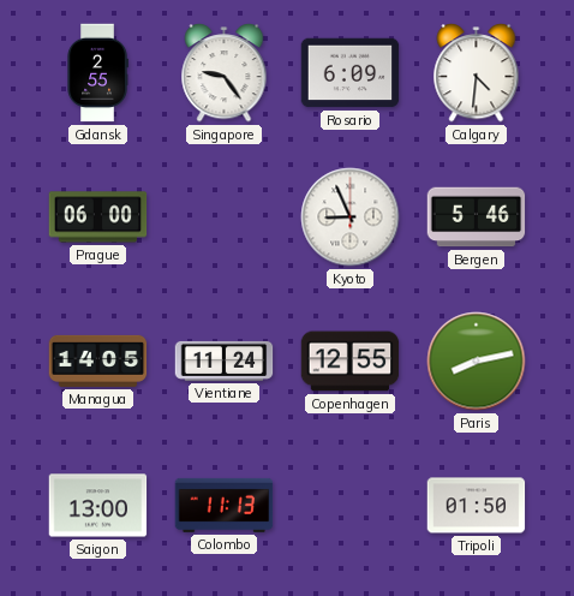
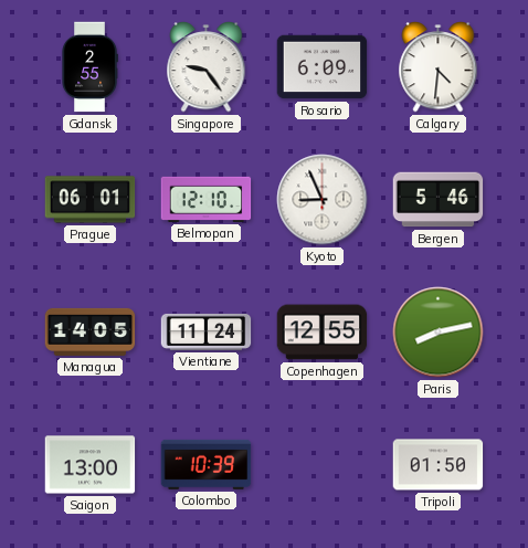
Prague: 06:00 -> 06:01 (91, 200)
Belmopan: none -> 12:10 (207, 199)
Colombo: 11:13 -> 10:39 (207, 464)
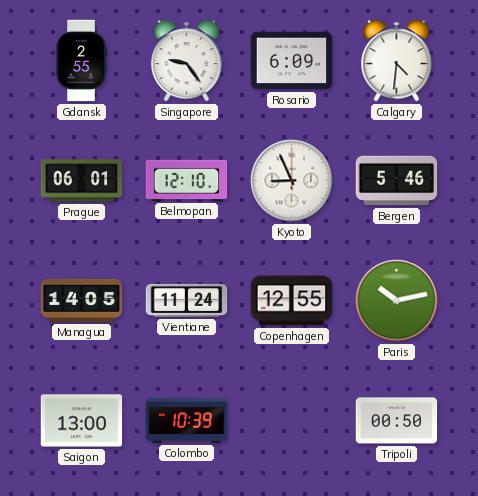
Paris: 8:13 -> 10:13 (397, 301)
Tripoli: 01:50 -> 00:50 (397, 421)
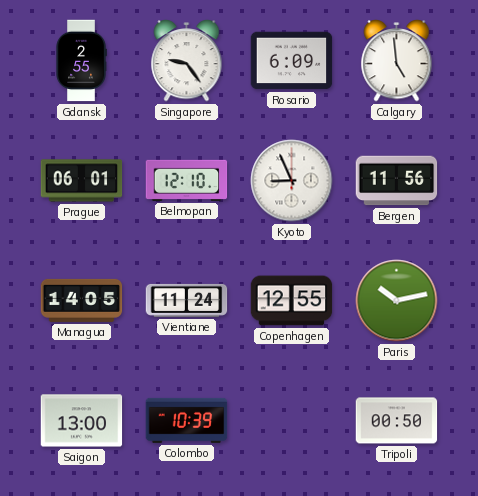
Calgary: 4:31 -> 4:59 (397, 61)
Bergen: 5:46 -> 11:56 (397, 181)
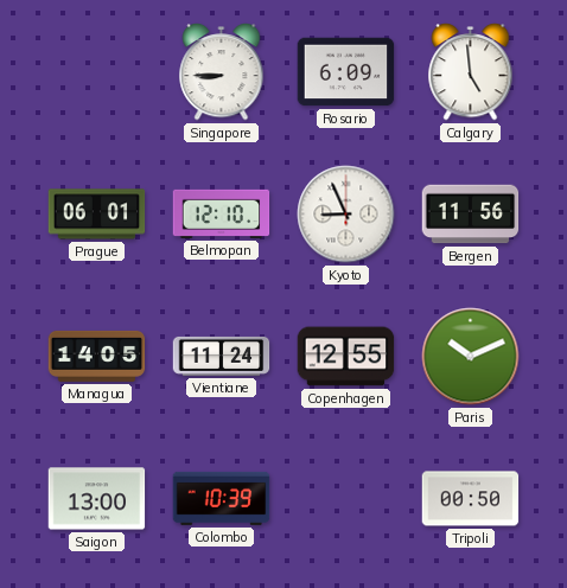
Gdansk: 2:55 -> none (81, 61)
Singapore: 9:24 -> 8:45 (222, 72)
Paris: 10:13 -> 10:11 (471, 357)
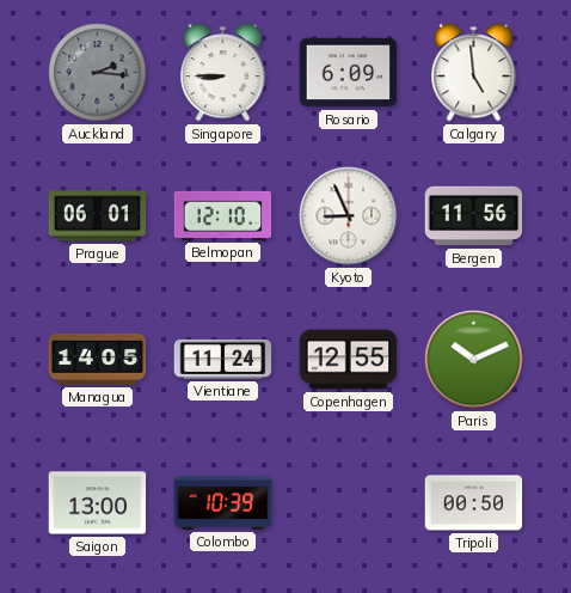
Auckland: none -> 2:16 (98, 73)
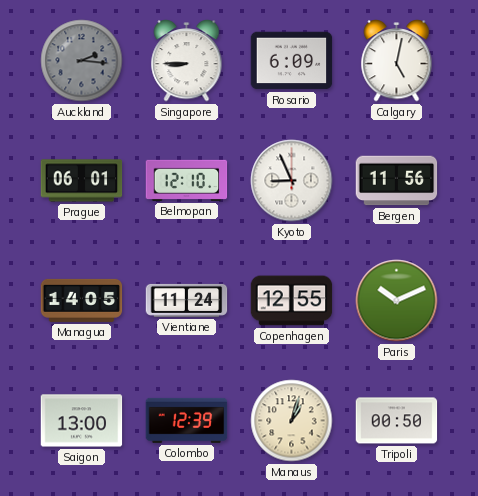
Calgary: 4:59 -> 5:02 (397, 61)
Colombo: 10:39 -> 12:39 (187, 420)
Manaus: none -> 1:03 (292, 421)
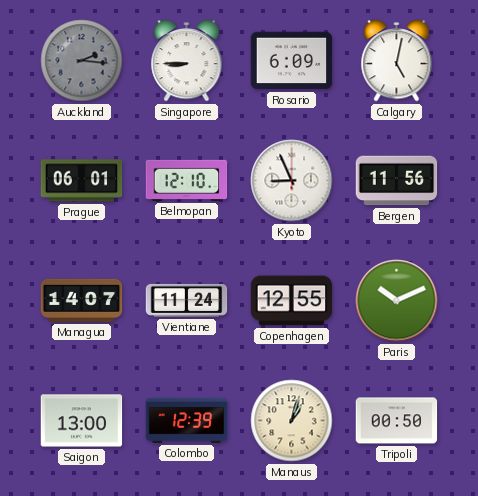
Managua: 14:05 -> 14:07 (82, 300)
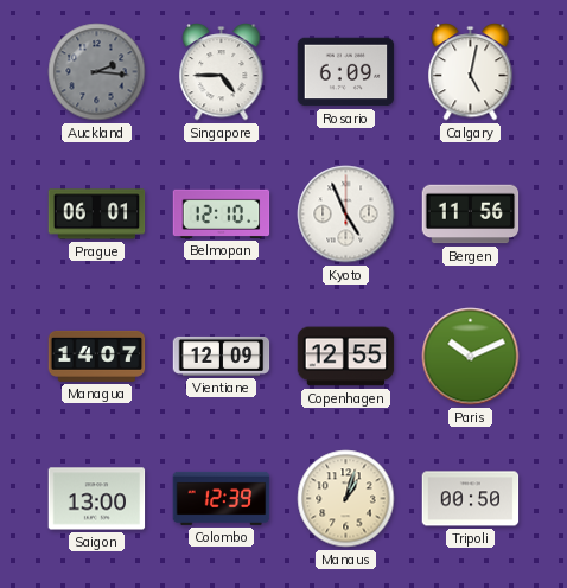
Singapore: 8:45 -> 4:45 (222, 72)
Kyoto: 8:56 -> 4:56 (346, 215)
Vientiane: 11:24 -> 12:09 (222, 356)
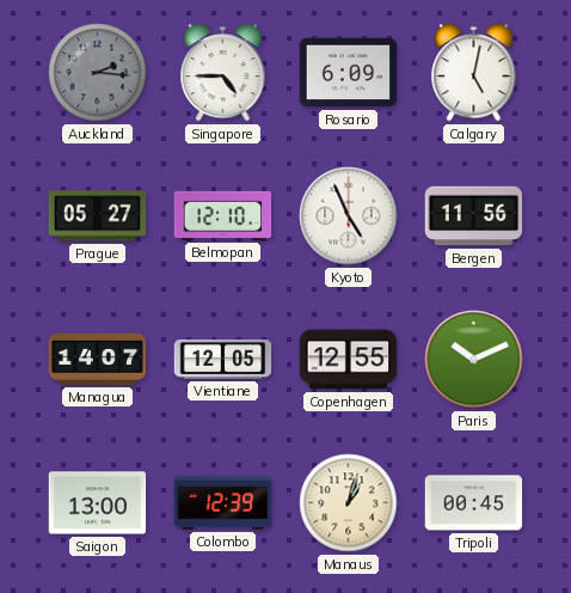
Prague: 06:01 -> 05:27 (98, 216)
Vientiane: 12:09 -> 12:05 (223, 359)
Tripoli: 00:50 -> 00:45 (474, 503)
